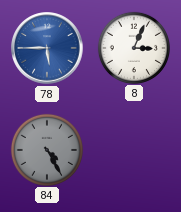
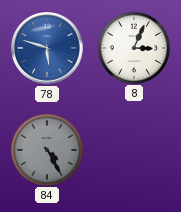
78: 5:45 -> 5:48 (47, 48)
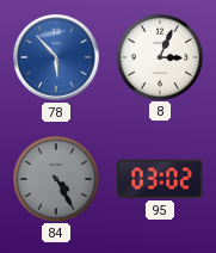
78: 5:48 -> 5:53 (56, 57)
95: none -> 03:02 (160, 179)
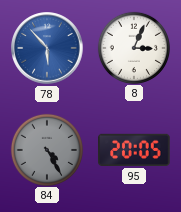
95: 03:02 -> 20:05 (134, 150)
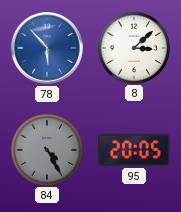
8: 3:04 -> 3:08 (133, 47)
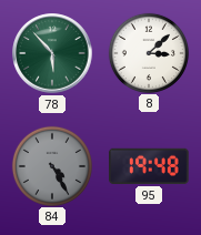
78 dial: blue -> green (52, 53)
95: 20:05 -> 19:48 (149, 166)
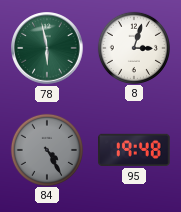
78: 5:53 -> 5:58 (47, 48)
8: 3:08 -> 3:03 (133, 47)
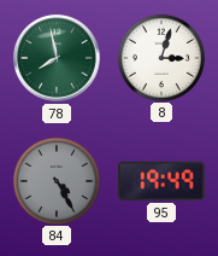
78: 5:58 -> 7:58 (57, 58)
95: 19:48 -> 19:49 (161, 181)
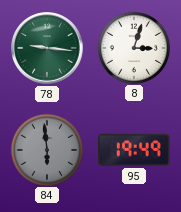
78: 7:58 -> 9:16 (47, 48)
84: 4:25 -> 5:59 (46, 149)
